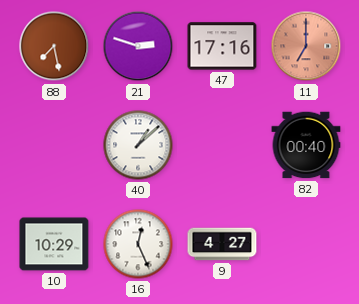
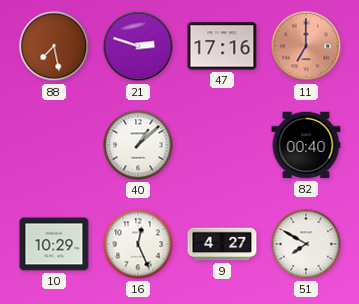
51: none -> 7:50 (306, 244)
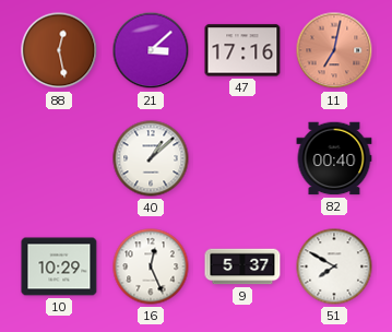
88: 7:28 -> 12:28 (59, 50)
21: 2:48 -> 3:08 (151, 50)
11: 7:00 -> 7:02 (334, 50)
9: 4:27 -> 5:37 (242, 266)
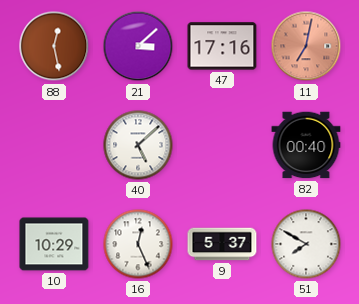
40: 1:08 -> 5:08 (138, 145)
